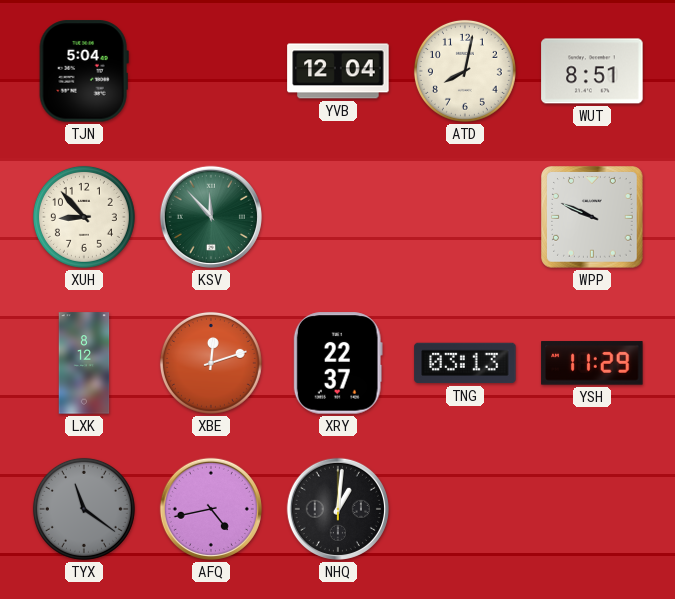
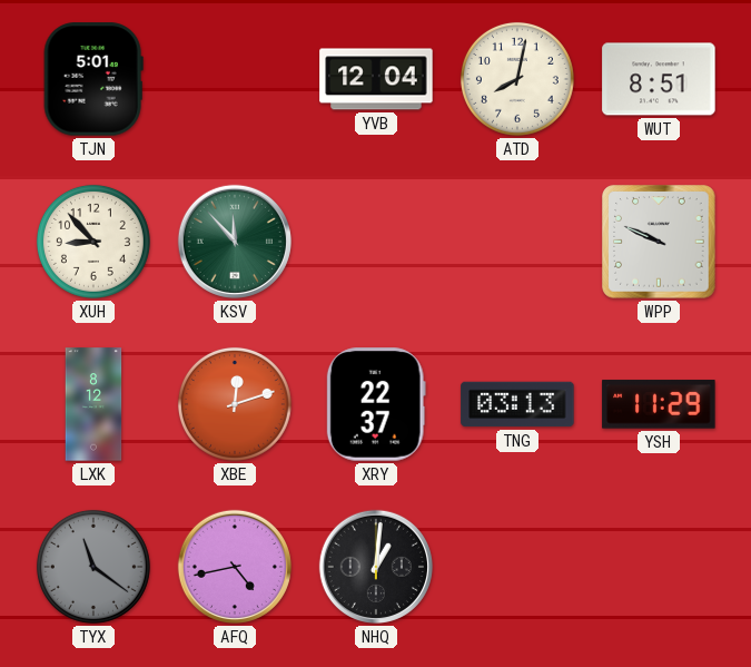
TJN: 5:04 -> 5:01 (93, 79)
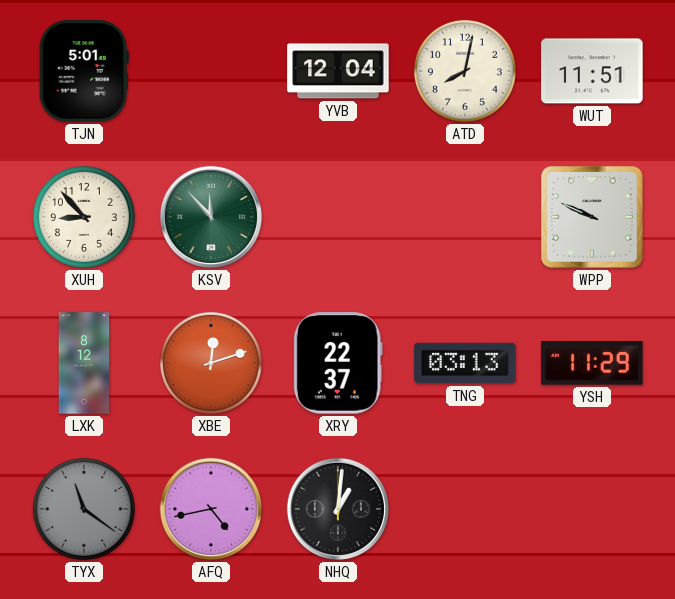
WUT: 8:51 -> 11:51 (592, 71)
